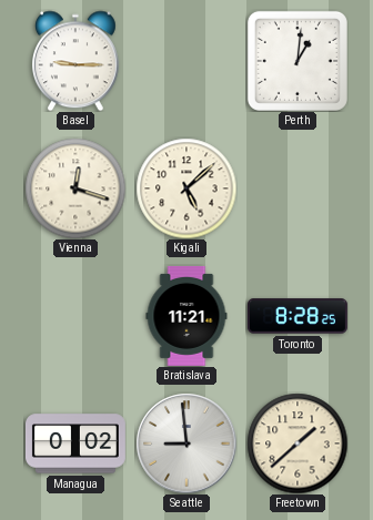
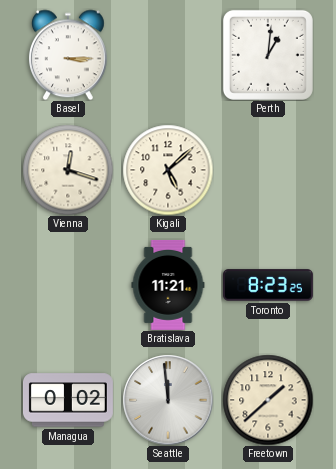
Basel: 9:15 -> 3:15 (68, 55)
Toronto: 8:28 -> 8:23 (268, 285)
Seattle: 8:59 -> 11:59 (168, 400)
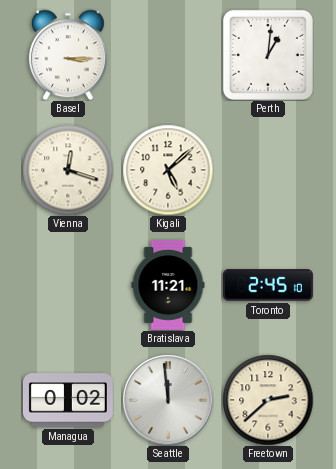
Toronto: 8:23 -> 2:45 (268, 285)
Freetown: 1:38 -> 2:38 (268, 400)
